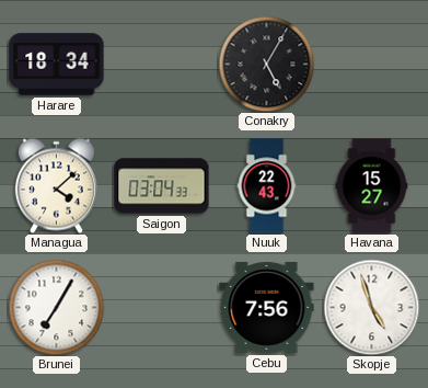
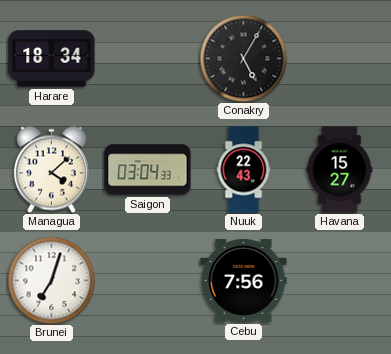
Brunei: 7:05 -> 7:03 (51, 280)
Skopje: 4:57 -> none (371, 307)
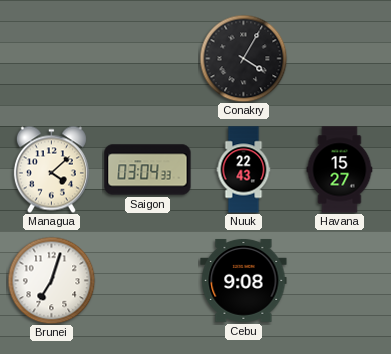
Harare: 18:34 -> none (52, 59)
Conakry: 5:05 -> 4:05 (243, 58)
Cebu: 7:56 -> 9:08 (244, 280)
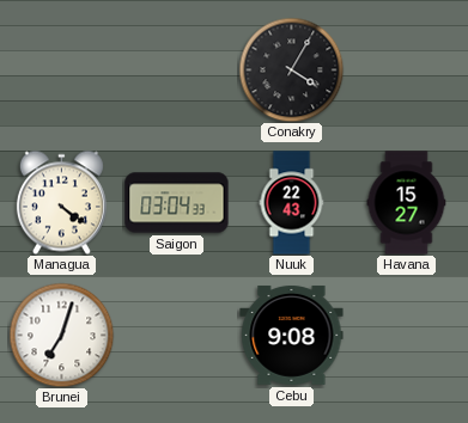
Managua: 4:08 -> 4:21 (61, 202)
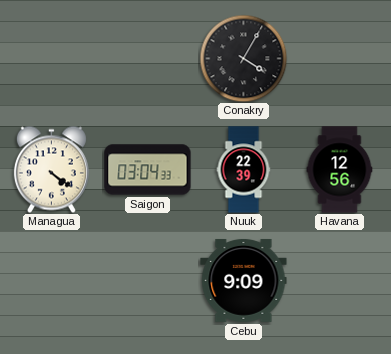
Nuuk: 22:43 -> 22:39 (244, 170)
Havana: 15:27 -> 12:56 (340, 170)
Brunei: 7:03 -> none (61, 335)
Cebu: 9:08 -> 9:09 (244, 280)
